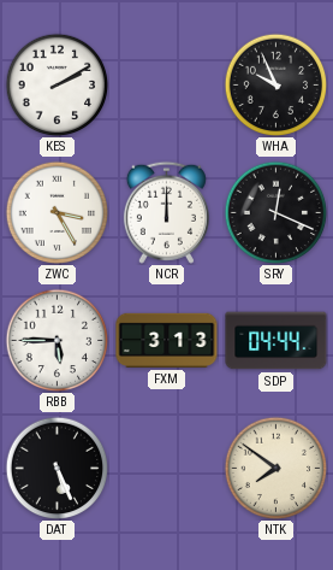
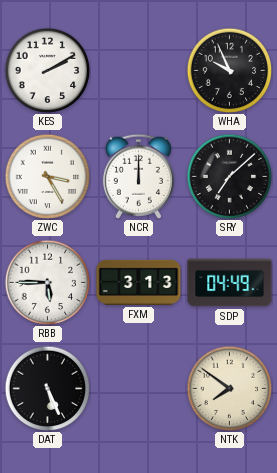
SRY: 12:19 -> 7:08 (229, 176)
SDP: 04:44 -> 04:49 (230, 283)
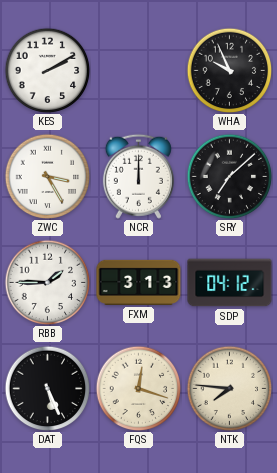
RBB: 5:45 -> 1:45 (47, 282)
SDP: 04:49 -> 04:12 (230, 283)
FQS: none -> 12:18 (138, 388)
NTK: 7:51 -> 7:46 (229, 388)
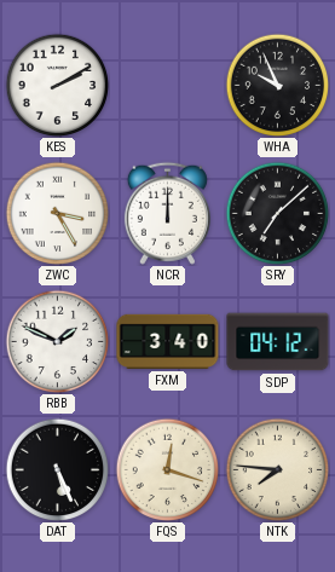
RBB: 1:45 -> 1:49 (57, 341)
FXM: 3:13 -> 3:40 (168, 341)
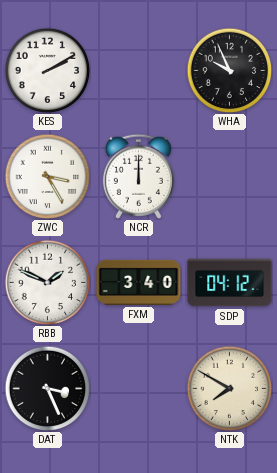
SRY: 7:08 -> none (277, 213)
DAT: 5:26 -> 3:26 (47, 388)
FQS: 12:18 -> none (167, 469)
NTK: 7:46 -> 7:50 (229, 388)
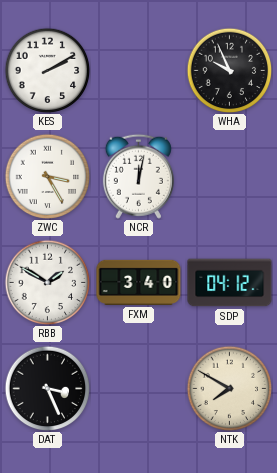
NCR: 12:00 -> 12:02 (138, 176)
RBB: 1:49 -> 1:50 (47, 282)
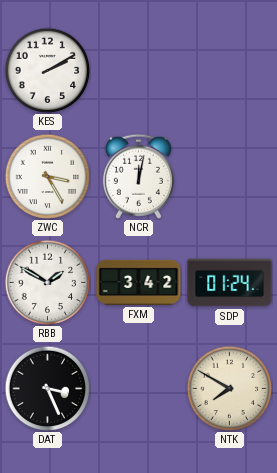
WHA: 9:56 -> none (229, 70)
FXM: 3:40 -> 3:42 (139, 282)
SDP: 04:12 -> 01:24 (230, 283)
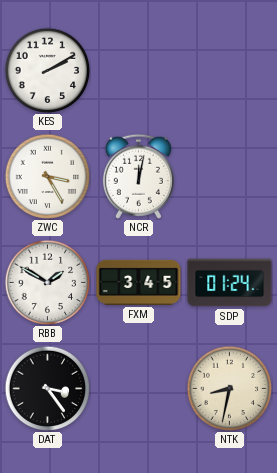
FXM: 3:42 -> 3:45 (139, 282)
DAT: 3:26 -> 3:24 (47, 388)
NTK: 7:50 -> 8:32 (229, 388)
